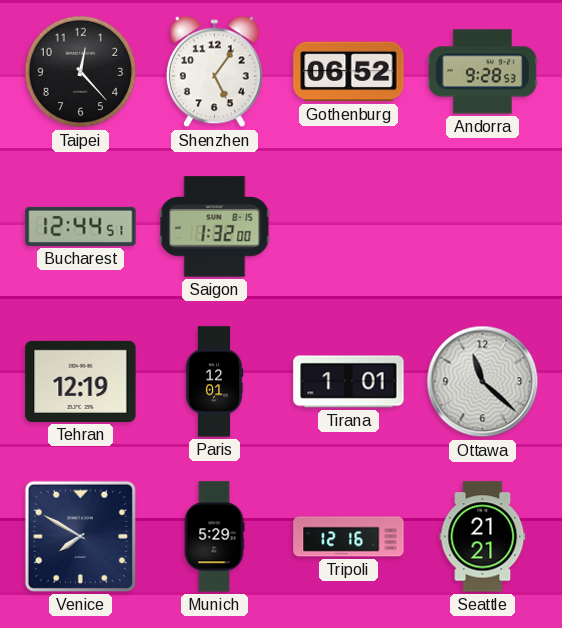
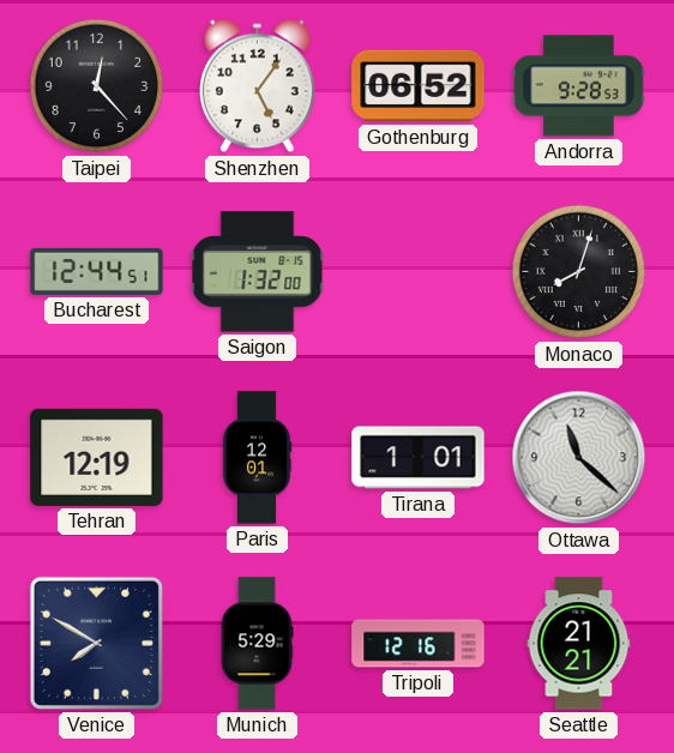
Monaco: none -> 8:03 (579, 272)
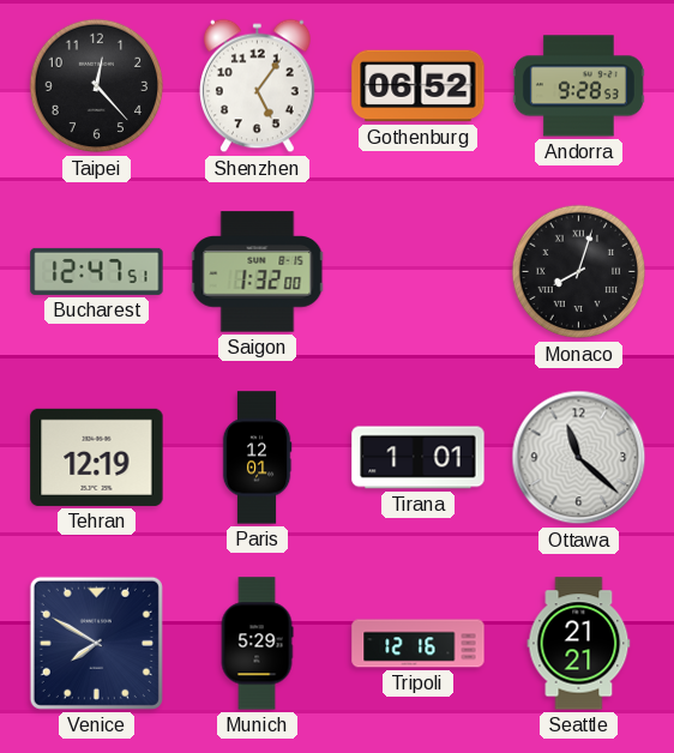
Bucharest: 12:44 -> 12:47 (97, 271)
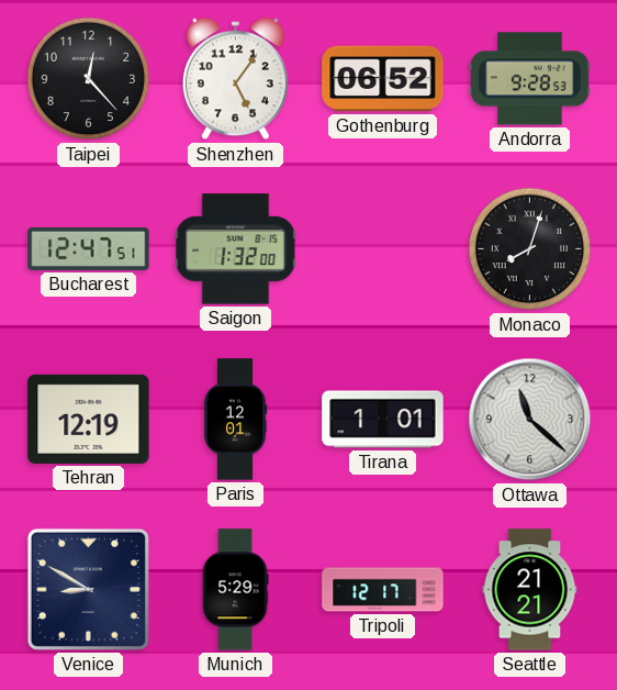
Venice: 7:50 -> 8:50 (88, 589)
Tripoli: 12:16 -> 12:17 (383, 590)
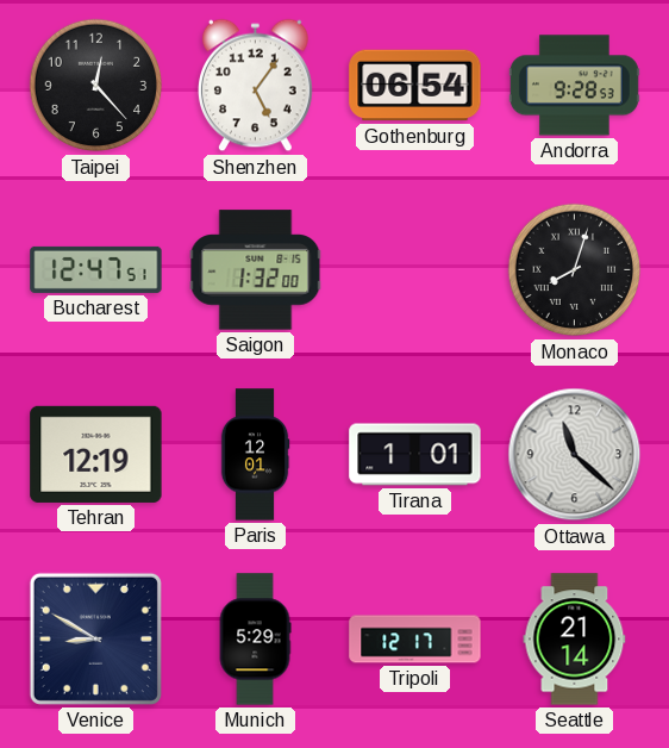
Gothenburg: 06:52 -> 06:54 (415, 86)
Seattle: 21:21 -> 21:14 (575, 640)
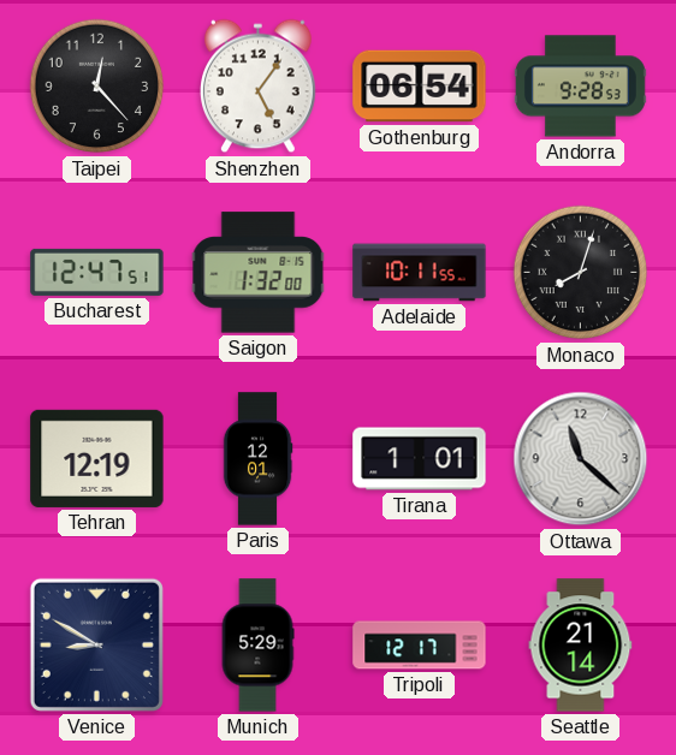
Adelaide: none -> 10:11 (420, 273)
